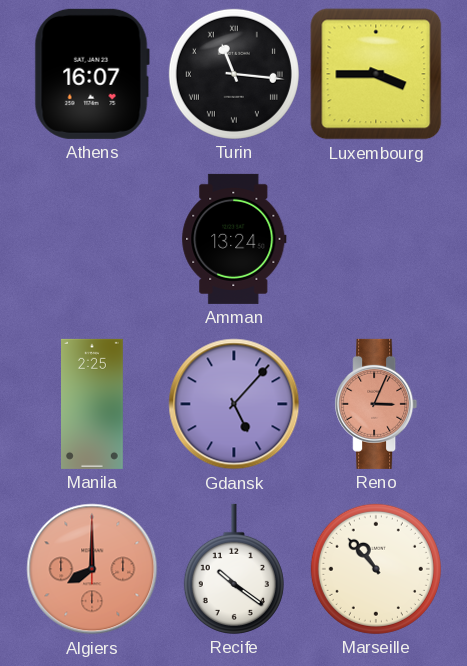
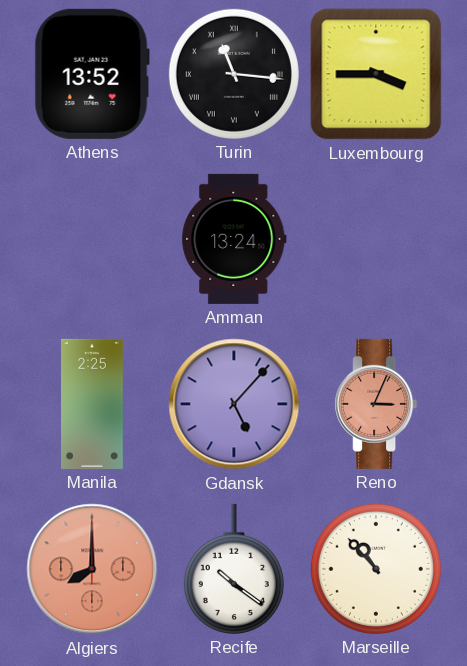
Athens: 16:07 -> 13:52 (92, 74)
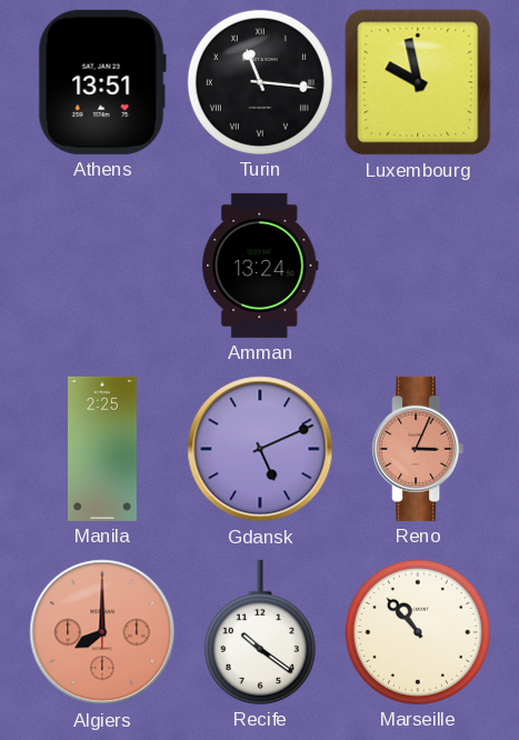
Athens: 13:52 -> 13:51 (102, 82)
Luxembourg: 3:45 -> 9:58 (418, 82)
Gdansk: 5:07 -> 5:11 (260, 449)
